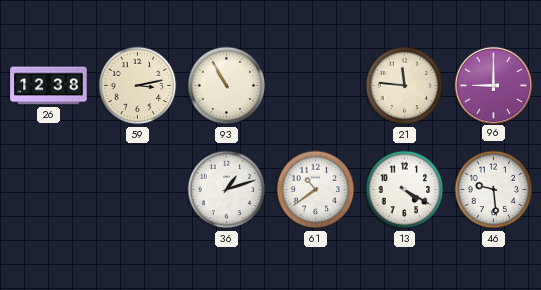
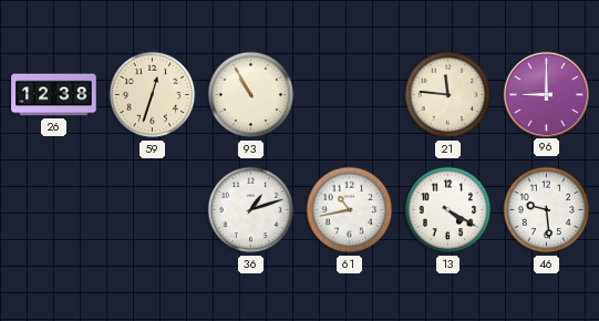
59: 3:13 -> 12:33 (153, 95)
61: 10:39 -> 10:43 (350, 210)
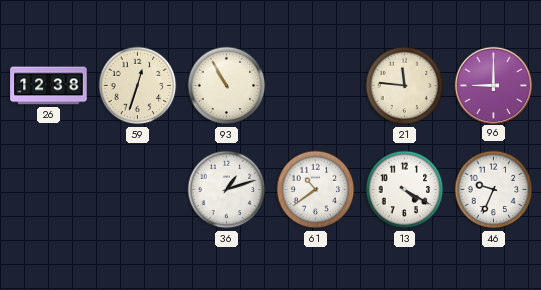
61: 10:43 -> 10:39 (316, 190)
46: 9:29 -> 9:34 (494, 190)
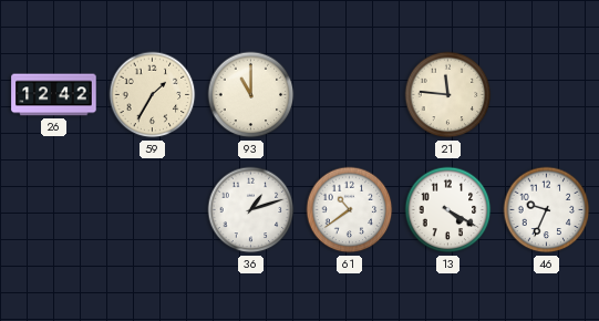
26: 12:38 -> 12:42 (54, 95)
59: 12:33 -> 1:35 (153, 95)
93: 10:55 -> 11:00 (251, 95)
96: 9:00 -> none (493, 85)
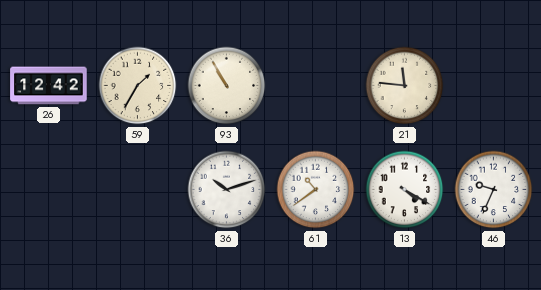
93: 11:00 -> 10:55 (227, 86)
36: 1:12 -> 10:12 (227, 190)
